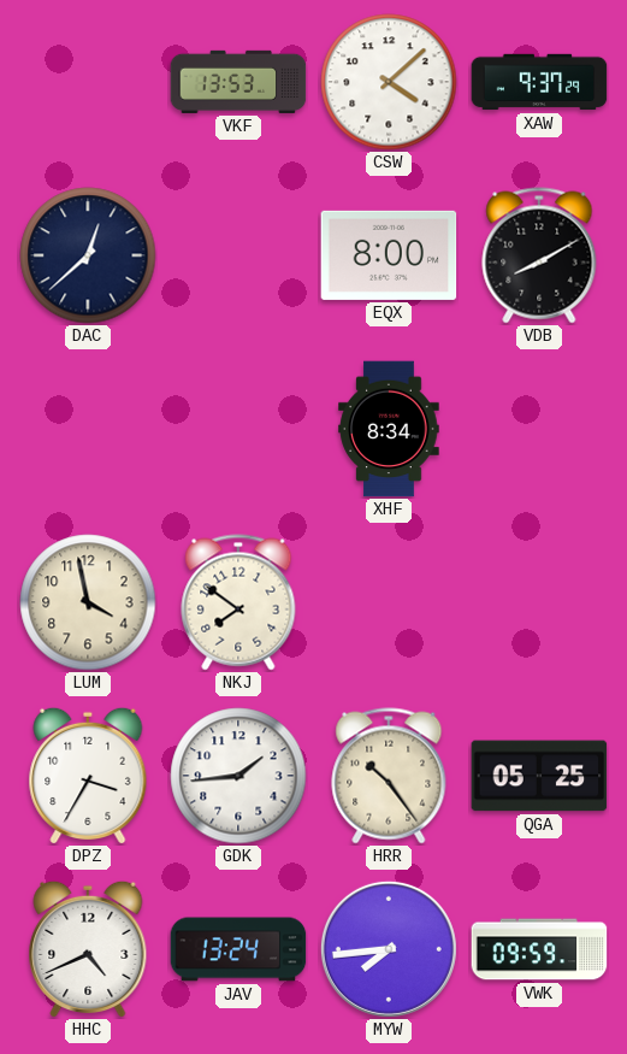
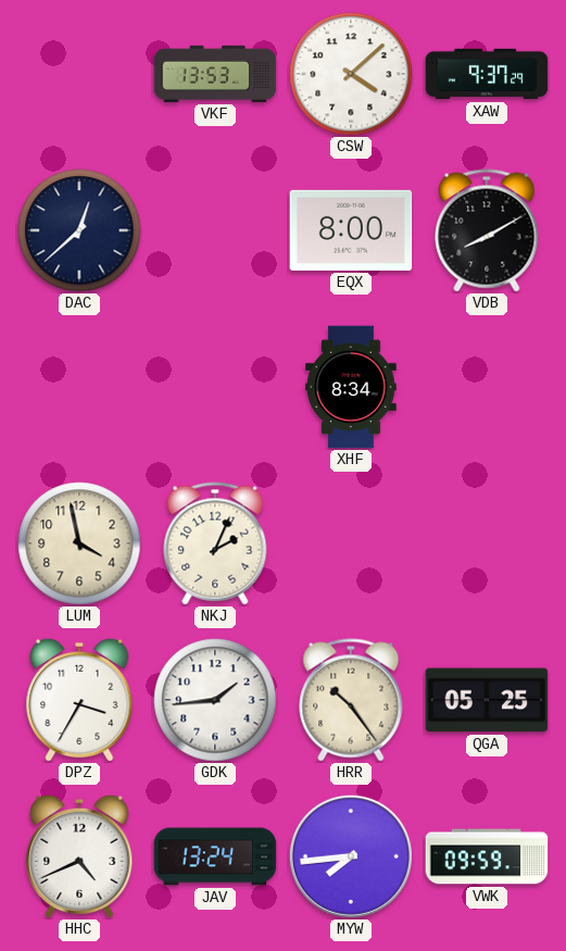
NKJ: 7:51 -> 2:04 (215, 543)
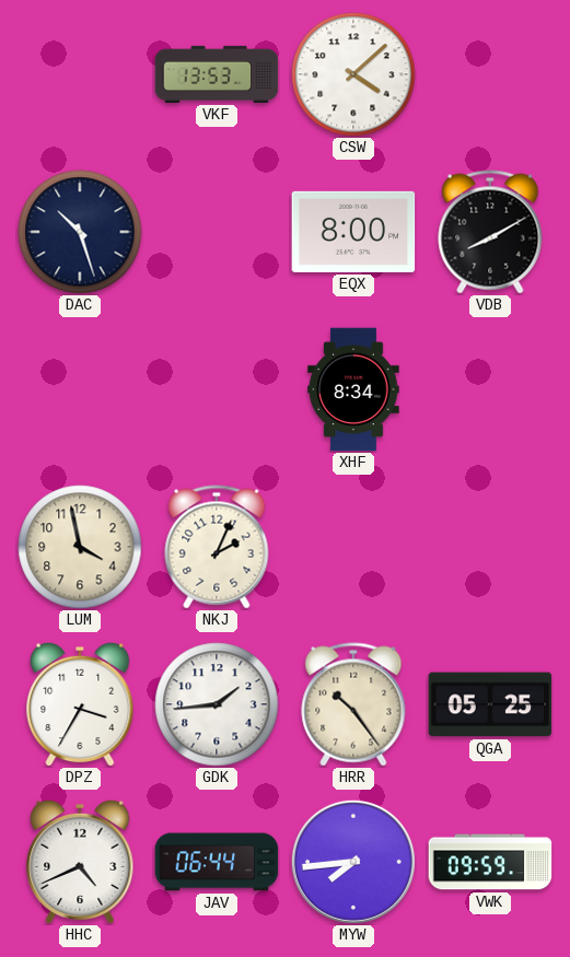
XAW: 9:37 -> none (487, 74)
DAC: 12:38 -> 10:27 (80, 232)
JAV: 13:24 -> 06:44 (217, 862)
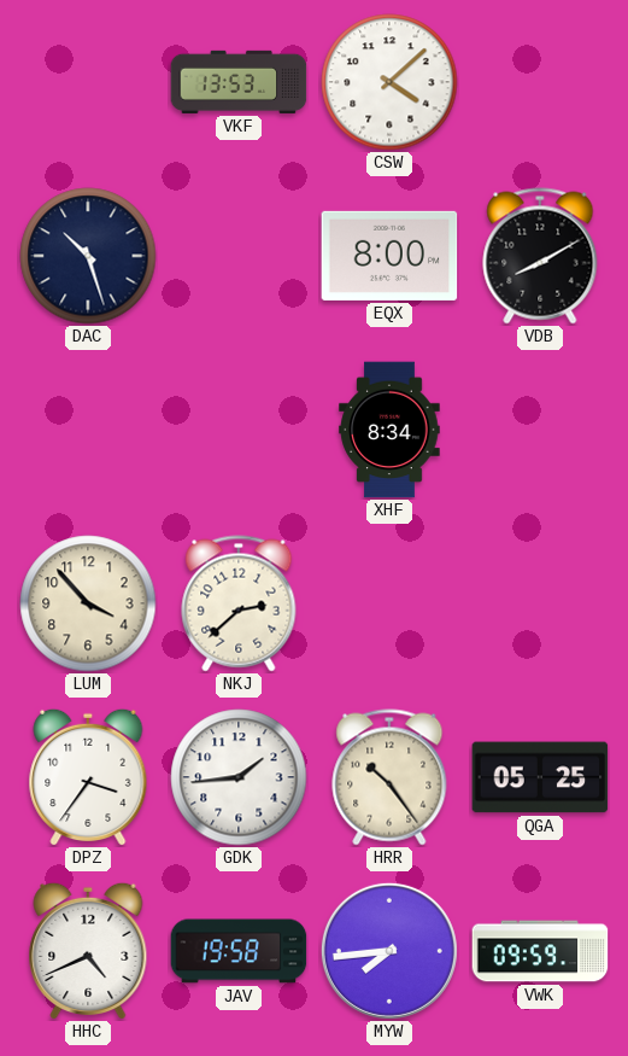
LUM: 3:58 -> 3:53 (88, 603)
NKJ: 2:04 -> 2:38 (239, 603)
DPZ: 3:35 -> 3:36 (88, 776)
JAV: 06:44 -> 19:58 (239, 951)
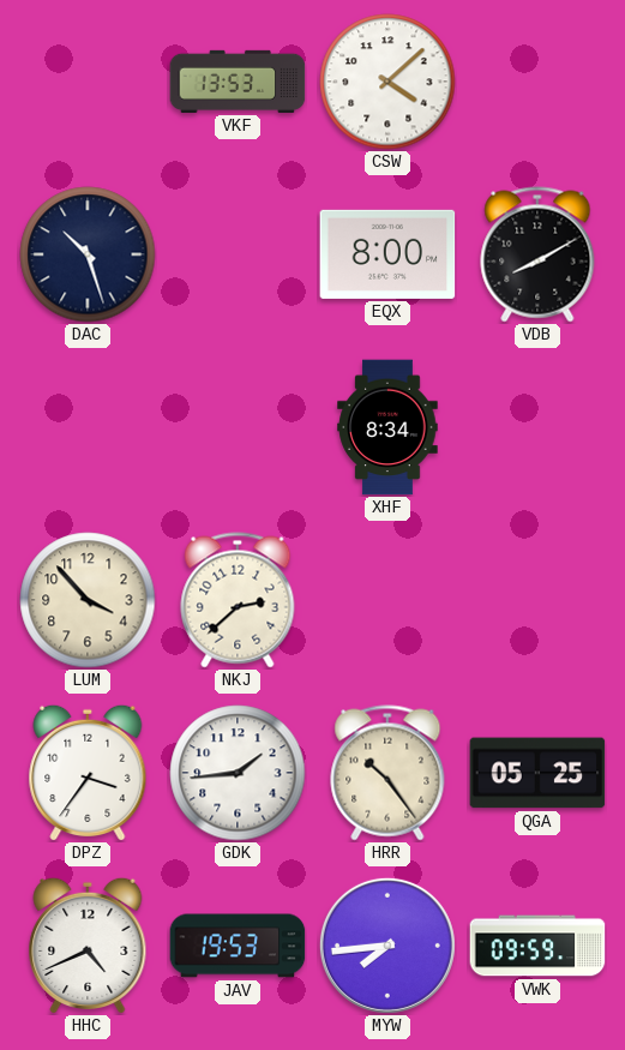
JAV: 19:58 -> 19:53 (238, 946)
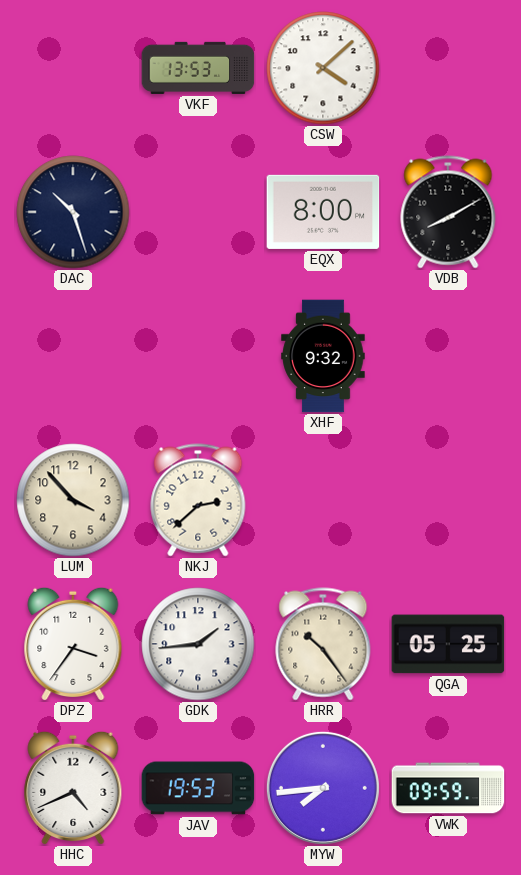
XHF: 8:34 -> 9:32 (323, 356)
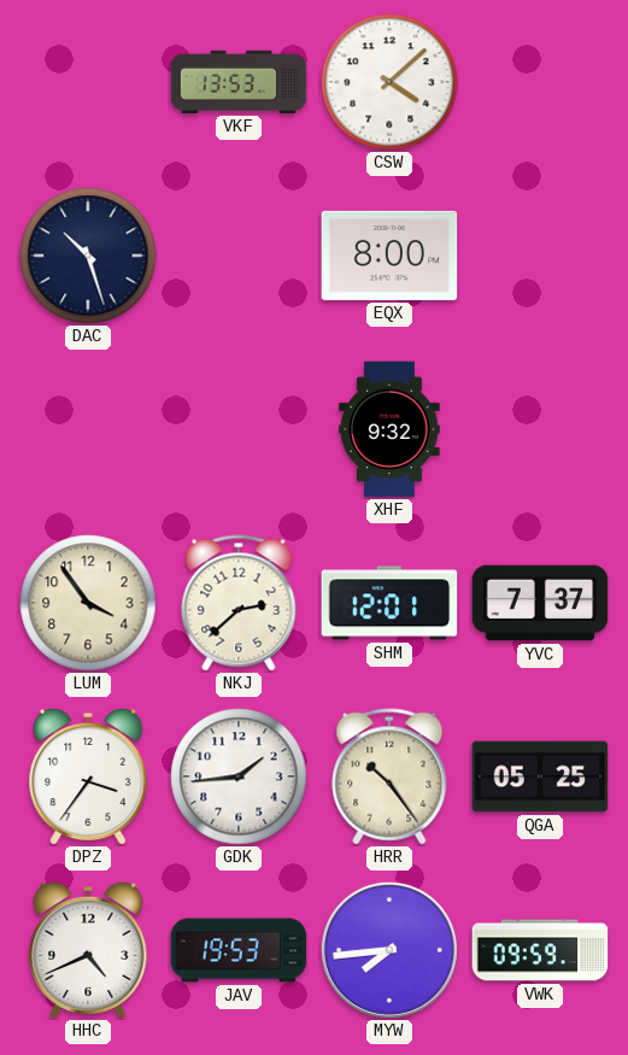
VDB: 8:10 -> none (448, 212)
LUM: 3:53 -> 3:54 (88, 603)
SHM: none -> 12:01 (389, 603)
YVC: none -> 7:37 (540, 603)
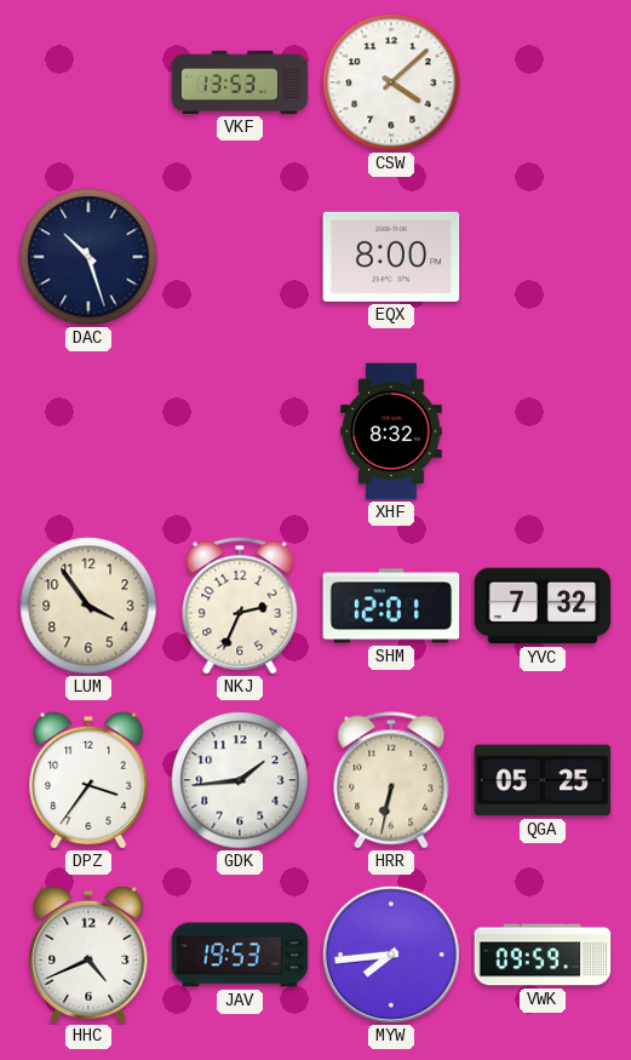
XHF: 9:32 -> 8:32 (391, 431)
NKJ: 2:38 -> 2:34 (240, 606)
YVC: 7:37 -> 7:32 (543, 606)
HRR: 10:24 -> 6:32 (391, 780)
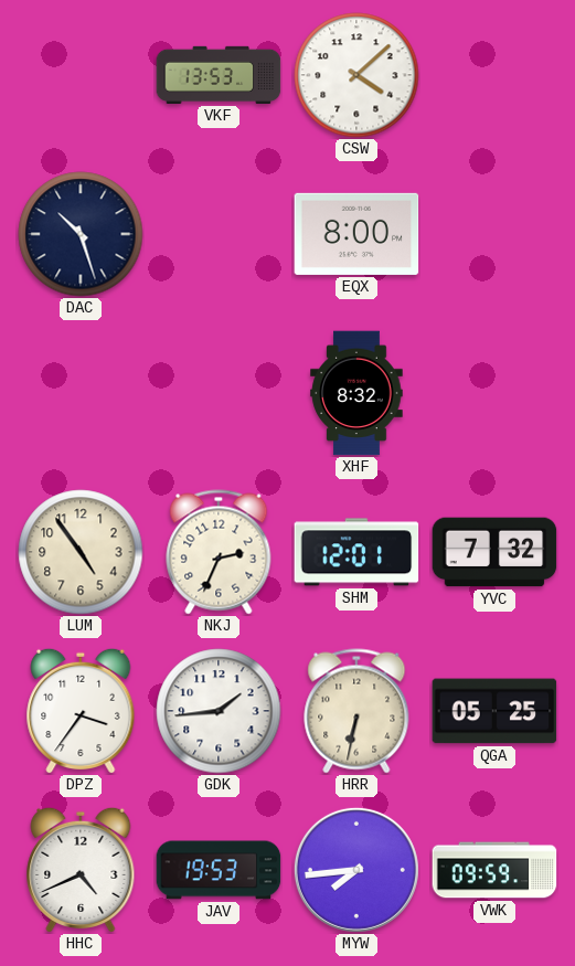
LUM: 3:54 -> 4:54 (81, 552)
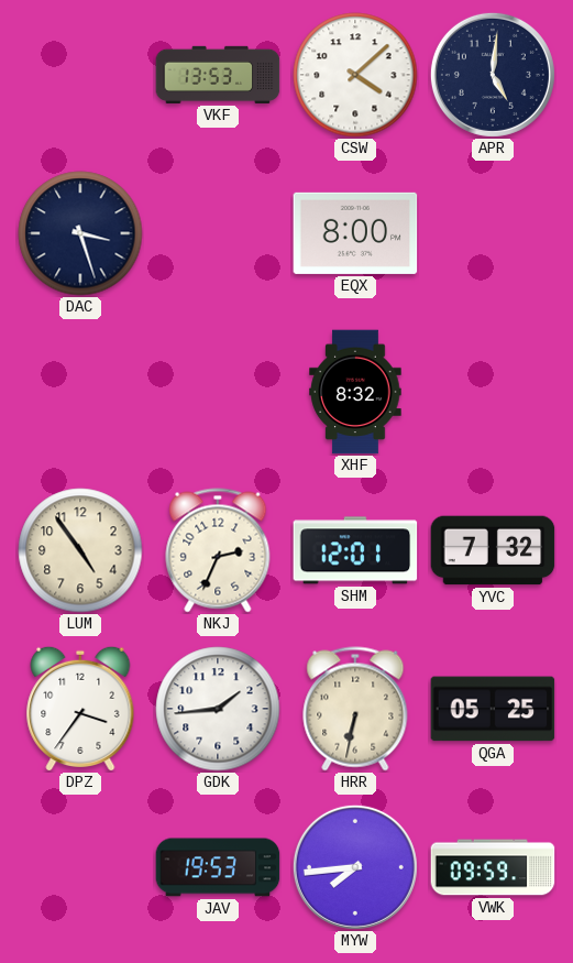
APR: none -> 5:01 (493, 75)
DAC: 10:27 -> 3:27 (80, 233)
HHC: 4:41 -> none (81, 869)
